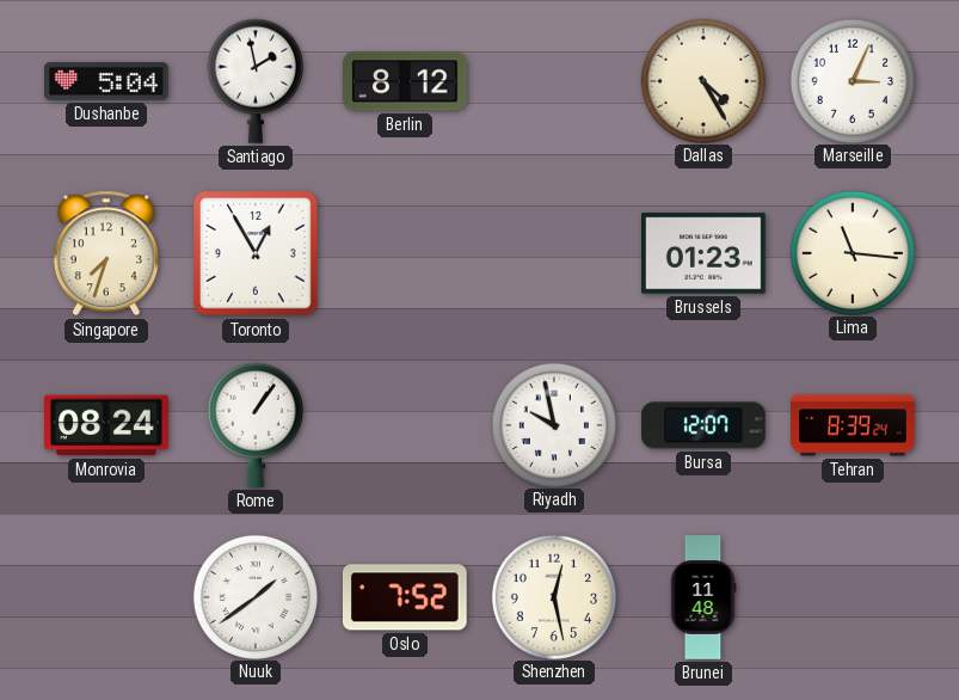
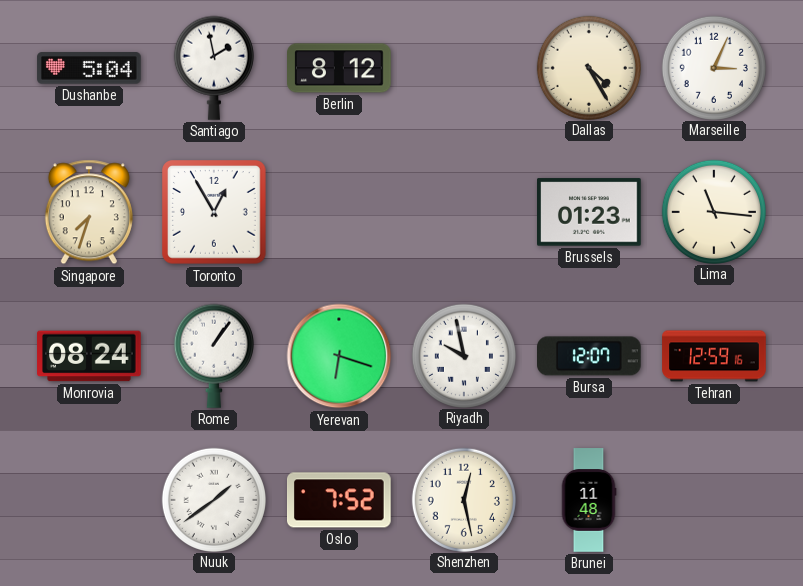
Yerevan: none -> 6:18 (339, 356)
Tehran: 8:39 -> 12:59 (714, 356)
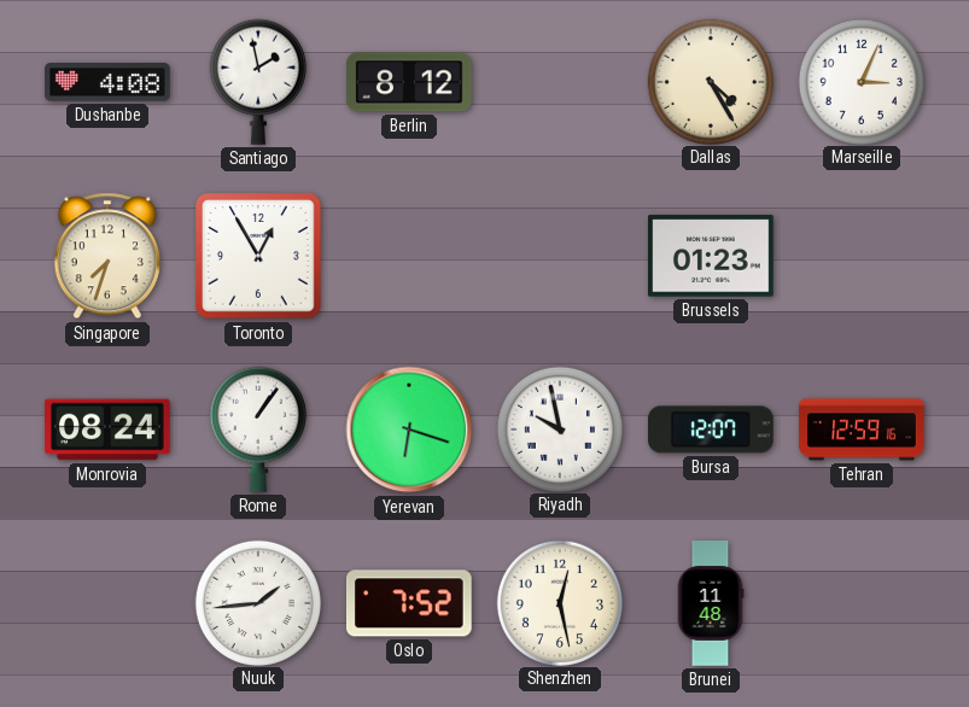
Dushanbe: 5:04 -> 4:08 (107, 82)
Lima: 11:16 -> none (713, 211)
Nuuk: 1:39 -> 1:44 (257, 602)
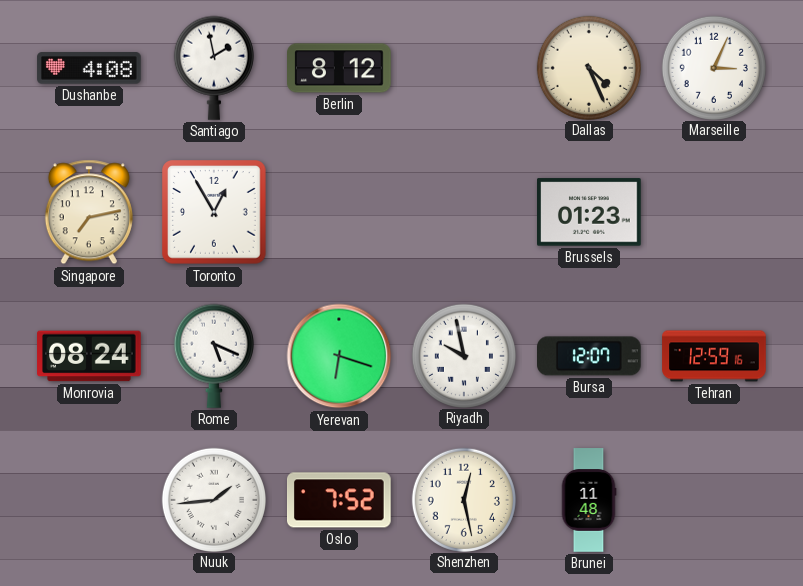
Dallas: 4:25 -> 4:26 (588, 67)
Singapore: 7:33 -> 7:13 (89, 212)
Rome: 1:06 -> 5:19 (214, 356)
